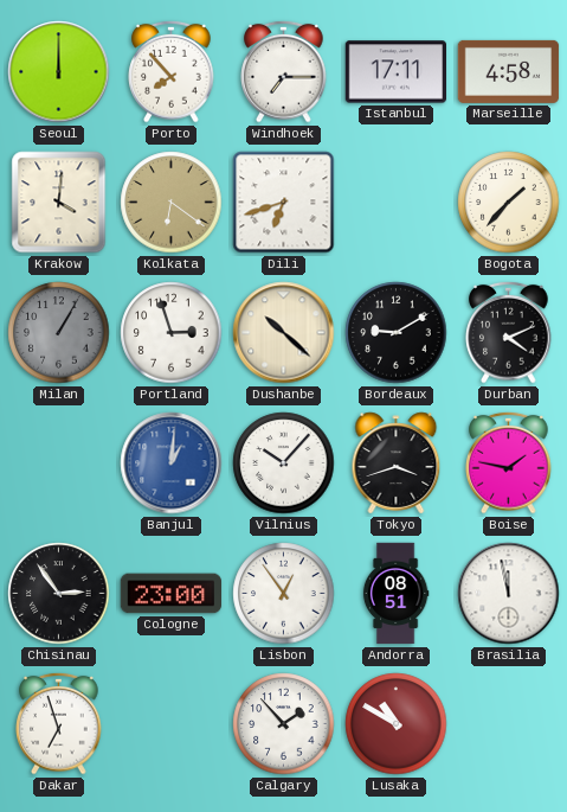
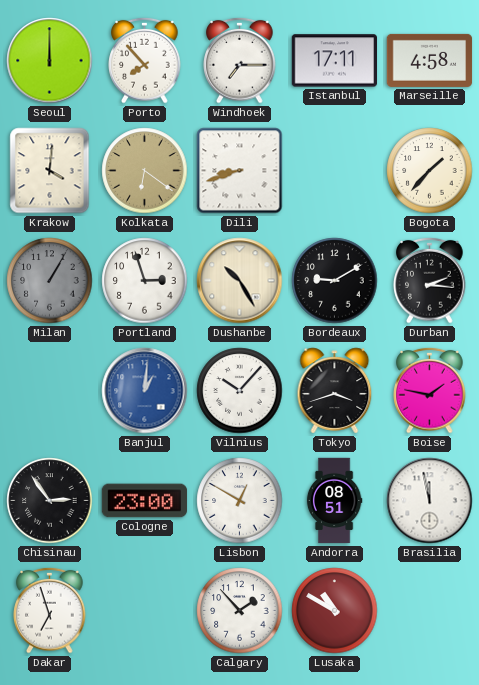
Dili: 6:42 -> 8:42 (240, 171)
Dushanbe: 10:22 -> 10:25 (240, 281)
Durban: 4:11 -> 2:16 (430, 280)
Lisbon: 12:54 -> 12:50 (240, 501)
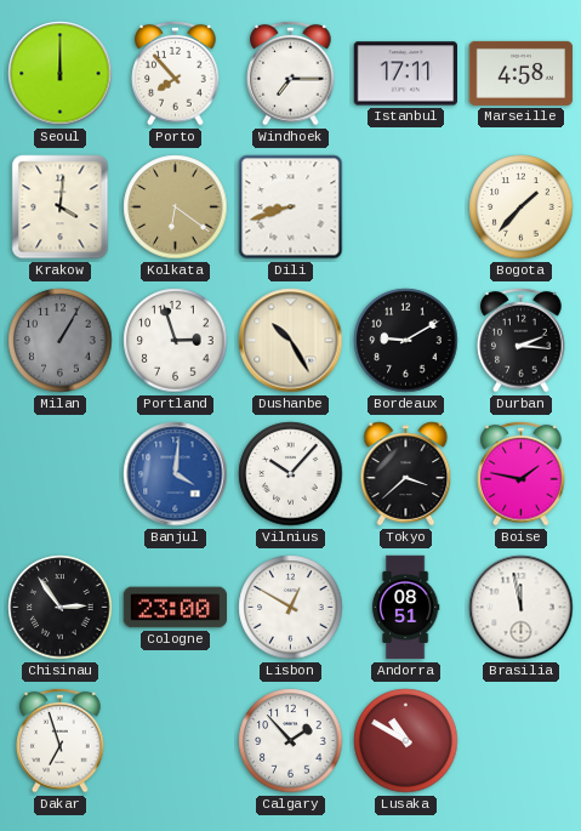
Banjul: 1:01 -> 4:01 (176, 474)
Tokyo: 3:42 -> 3:38 (406, 474)
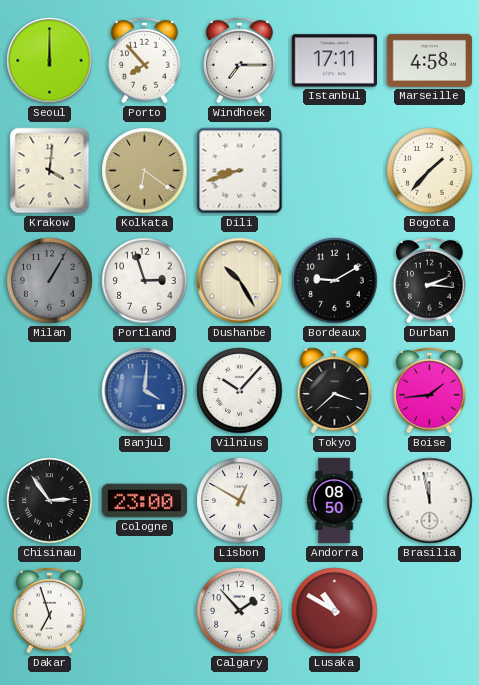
Boise: 1:47 -> 1:44 (430, 390)
Andorra: 08:51 -> 08:50 (334, 501)
